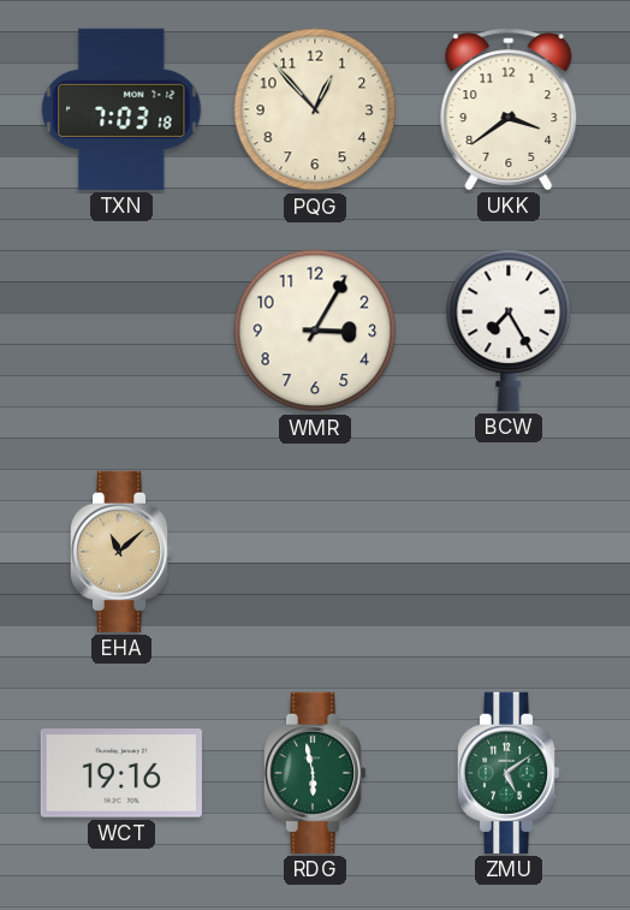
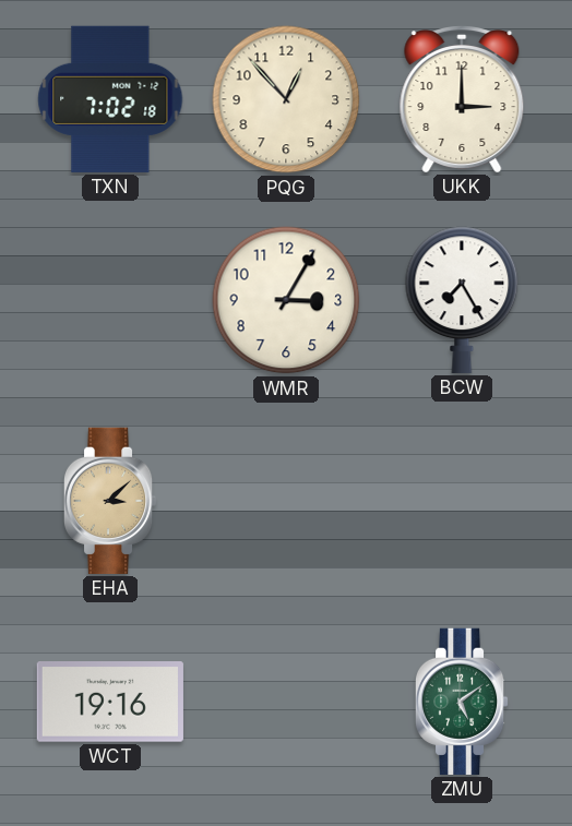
TXN: 7:03 -> 7:02 (110, 99)
UKK: 3:39 -> 3:00 (462, 99)
EHA: 11:08 -> 3:08 (110, 501)
RDG: 5:58 -> none (315, 773)
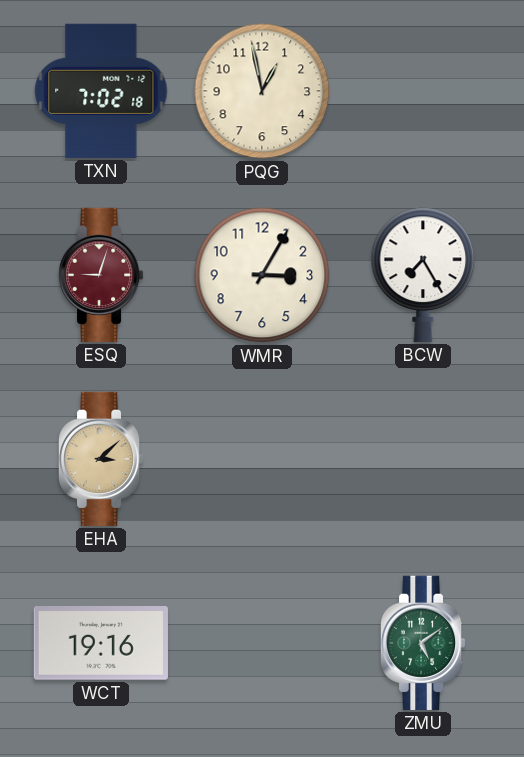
PQG: 12:53 -> 12:58 (262, 91)
UKK: 3:00 -> none (462, 99)
ESQ: none -> 9:03 (101, 275)
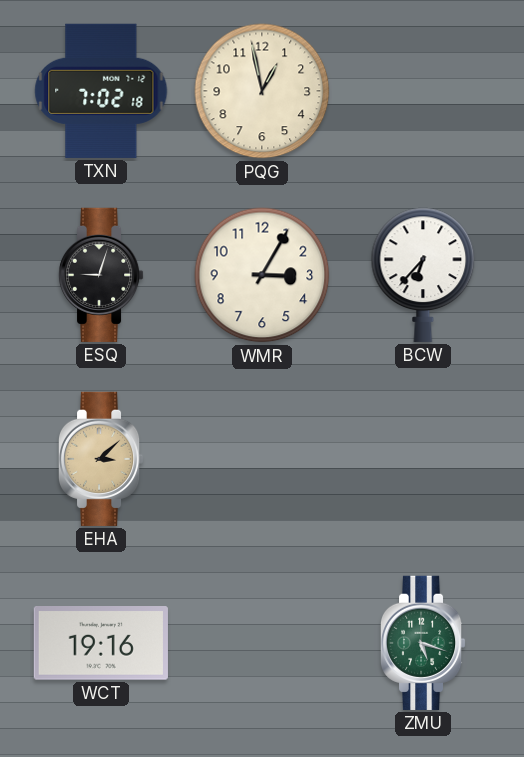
ESQ dial: burgundy -> black (101, 275)
BCW: 7:25 -> 6:37 (423, 275)
ZMU: 5:09 -> 5:18 (423, 643)
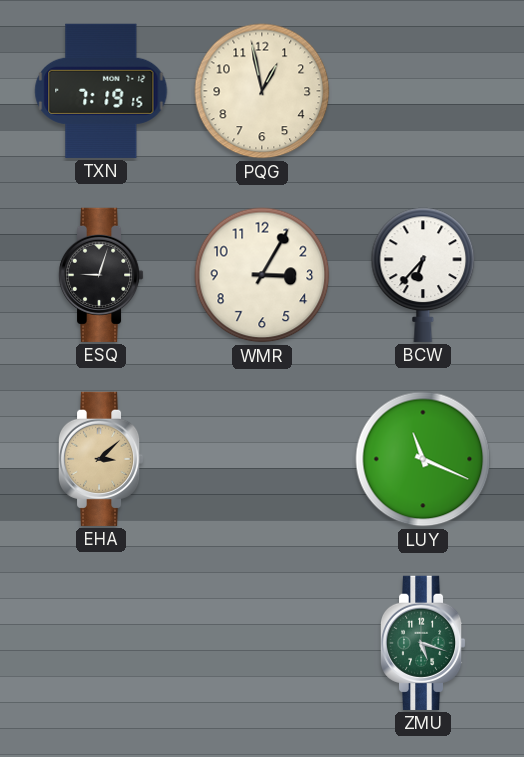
TXN: 7:02 -> 7:19 (101, 91)
LUY: none -> 11:19 (423, 459)
WCT: 19:16 -> none (101, 644)
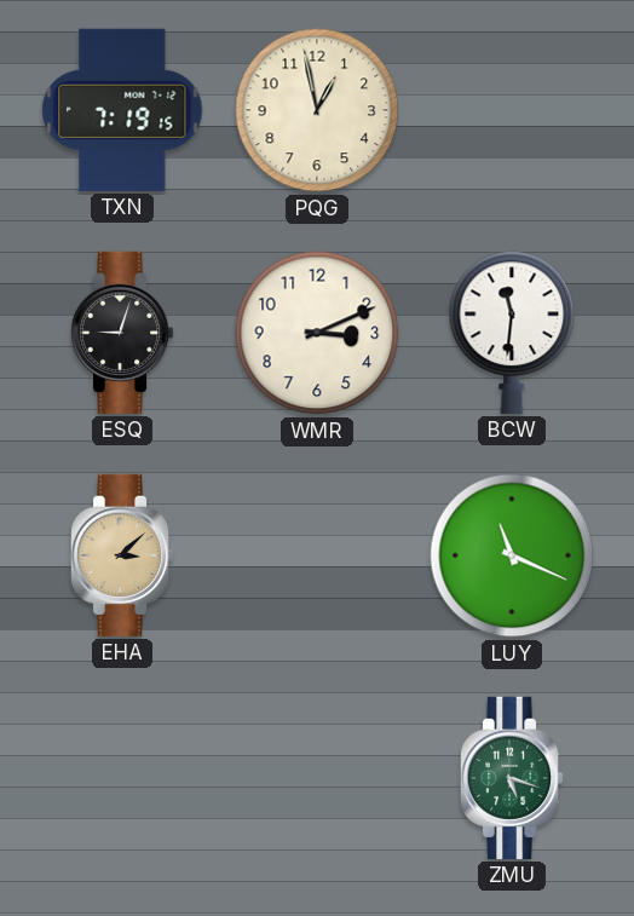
WMR: 3:05 -> 3:11 (317, 333)
BCW: 6:37 -> 11:31 (512, 333)
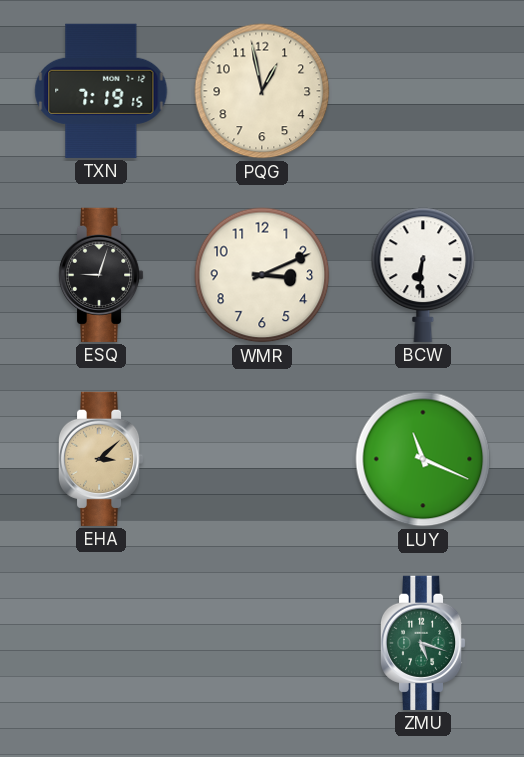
BCW: 11:31 -> 6:31 (423, 275)
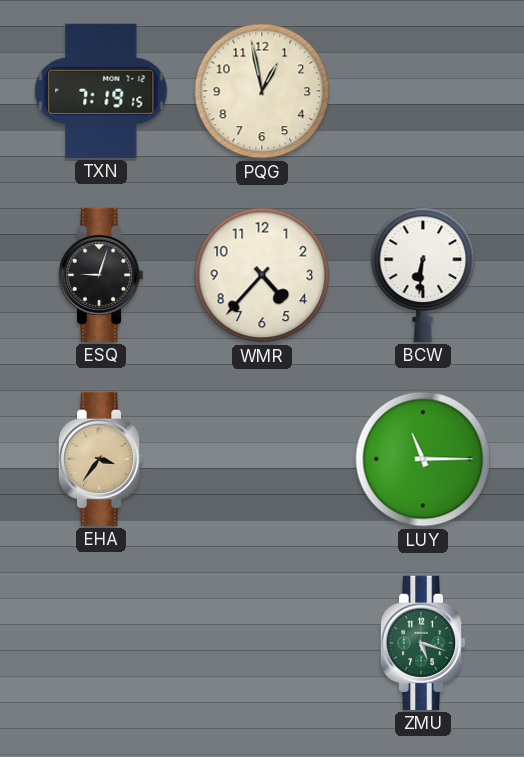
WMR: 3:11 -> 4:37 (262, 275)
EHA: 3:08 -> 3:36 (101, 459)
LUY: 11:19 -> 11:15 (423, 459)
